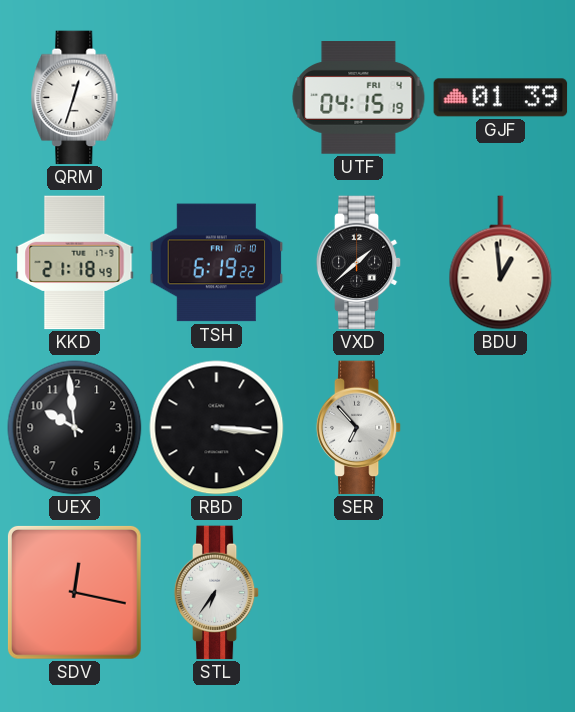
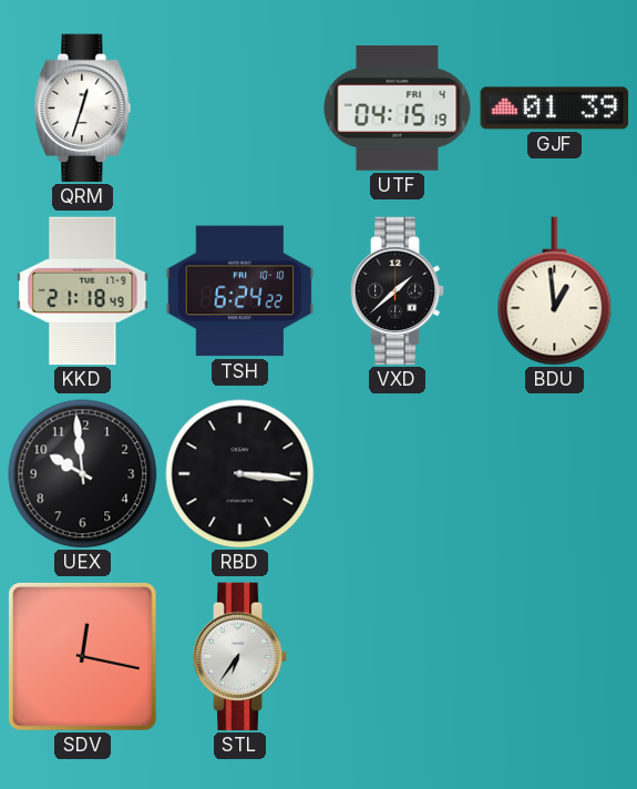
TSH: 6:19 -> 6:24 (240, 291)
SER: 6:53 -> none (359, 428)
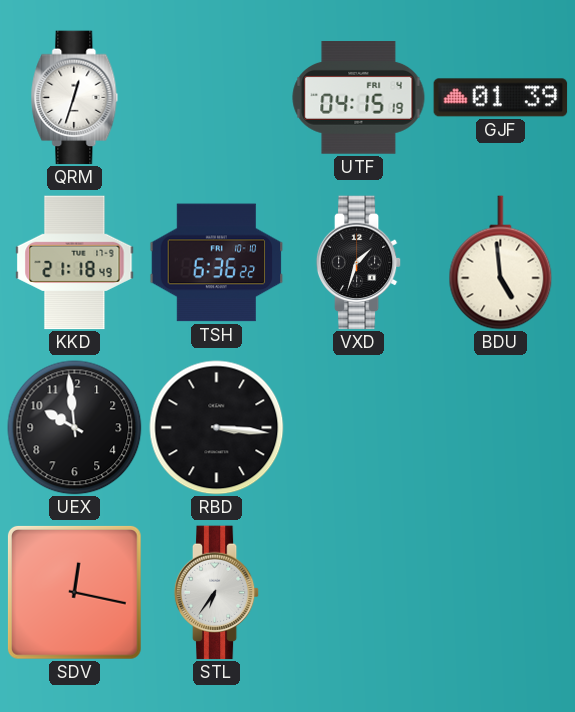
TSH: 6:24 -> 6:36 (217, 263)
VXD: 1:38 -> 1:33 (359, 263)
BDU: 12:59 -> 4:59 (501, 263)
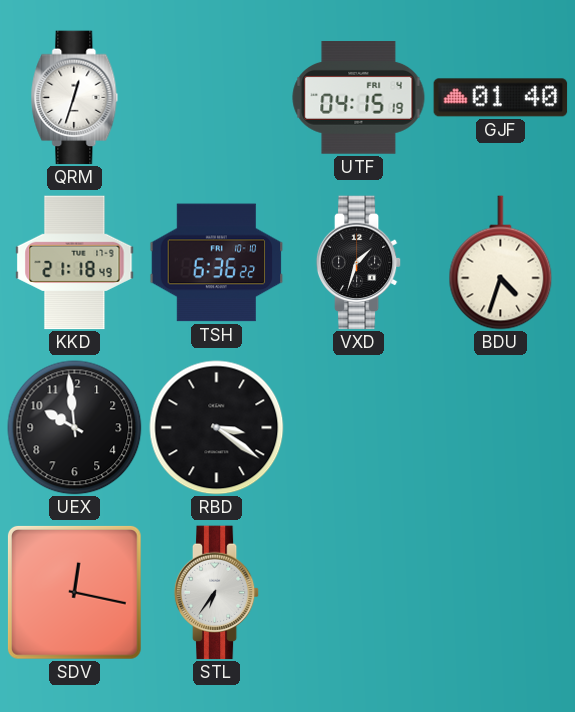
GJF: 01:39 -> 01:40 (501, 98)
BDU: 4:59 -> 4:33 (501, 263)
RBD: 3:16 -> 3:21 (217, 428)
